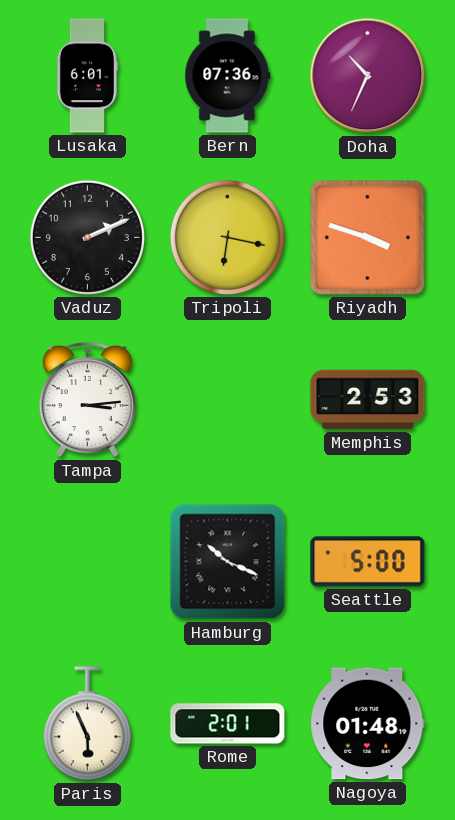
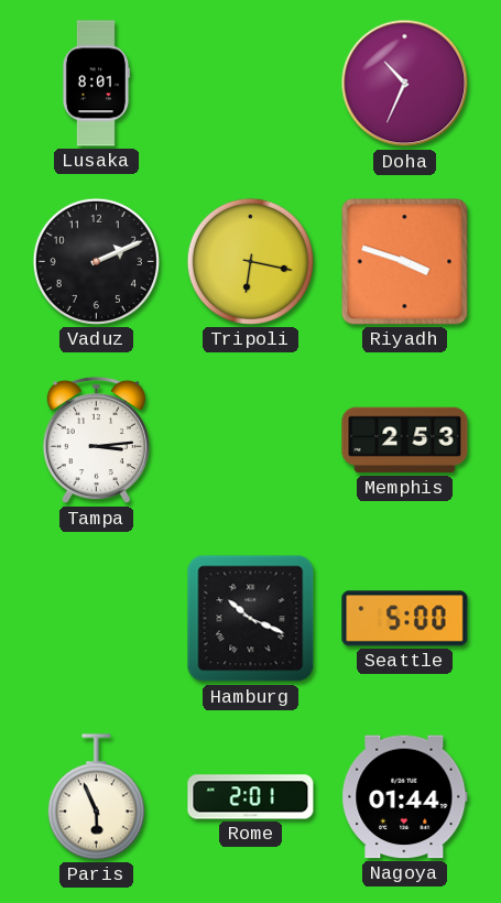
Lusaka: 6:01 -> 8:01 (96, 84)
Bern: 07:36 -> none (228, 76)
Nagoya: 01:48 -> 01:44 (405, 797)
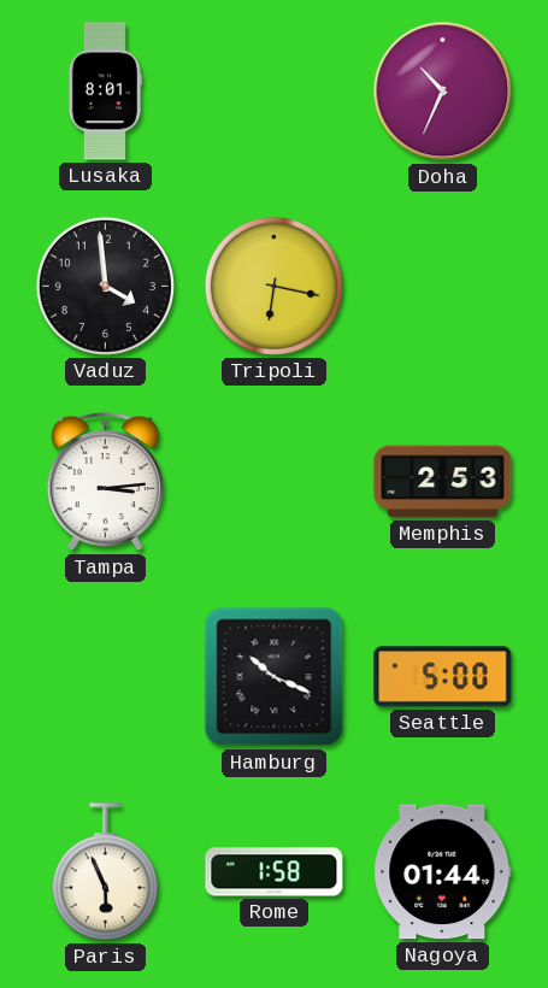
Vaduz: 2:11 -> 3:59 (105, 286)
Riyadh: 3:48 -> none (405, 262)
Rome: 2:01 -> 1:58 (275, 872)
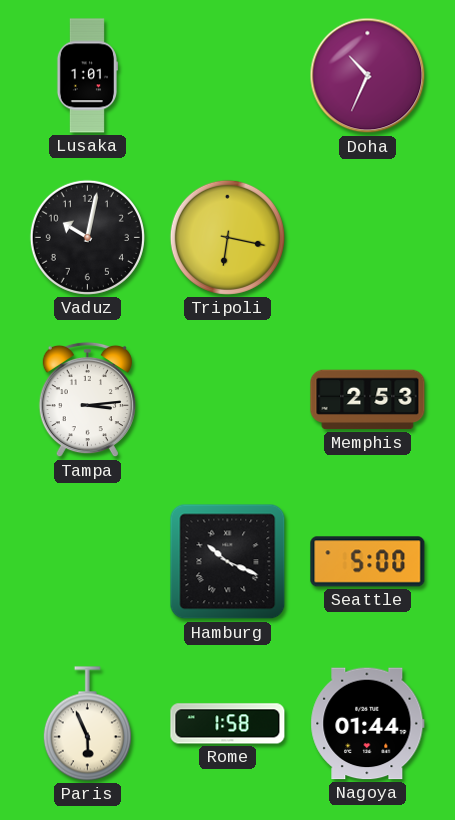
Lusaka: 8:01 -> 1:01 (87, 76)
Vaduz: 3:59 -> 10:02 (87, 237)
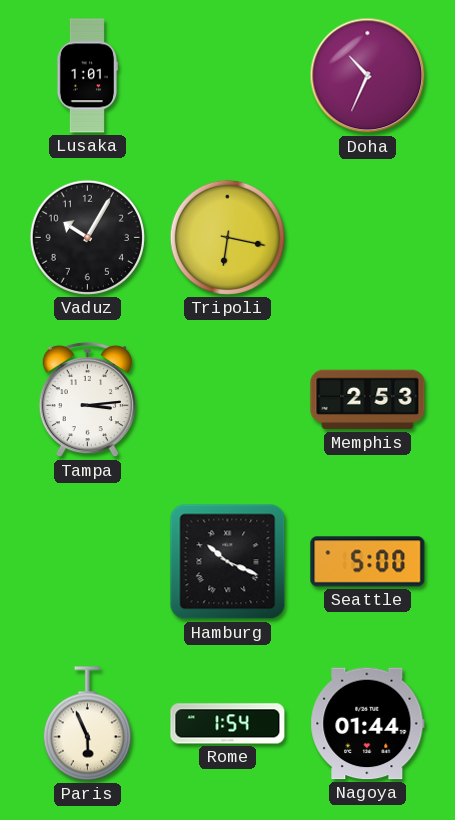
Vaduz: 10:02 -> 10:05 (87, 237)
Rome: 1:58 -> 1:54 (228, 724)
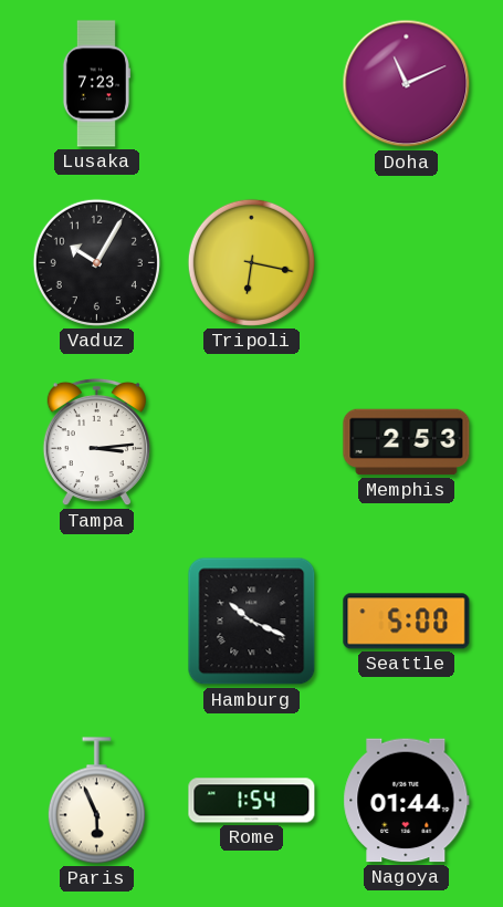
Lusaka: 1:01 -> 7:23 (96, 84)
Doha: 10:34 -> 11:11 (407, 84)
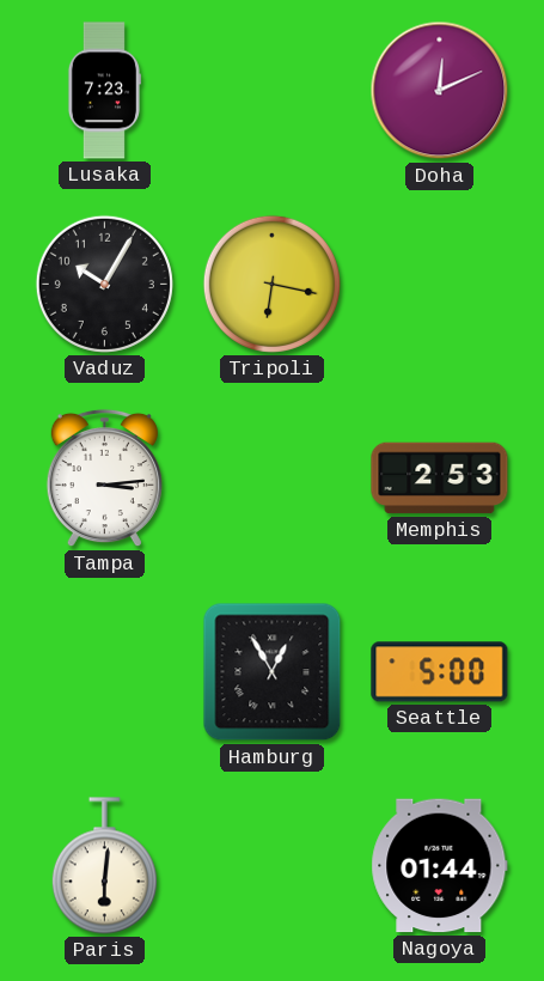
Doha: 11:11 -> 12:11 (440, 91)
Hamburg: 10:19 -> 12:55 (273, 672)
Paris: 5:56 -> 6:01 (104, 866)
Rome: 1:54 -> none (252, 801)
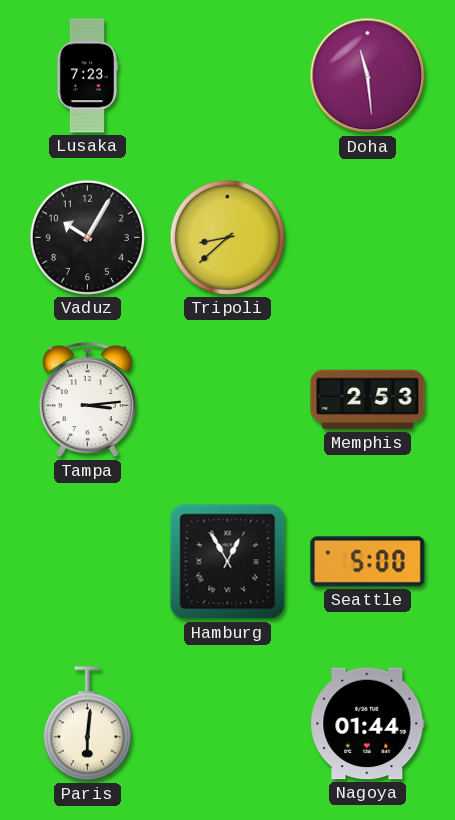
Doha: 12:11 -> 11:29 (368, 76)
Tripoli: 6:17 -> 8:38 (227, 237)
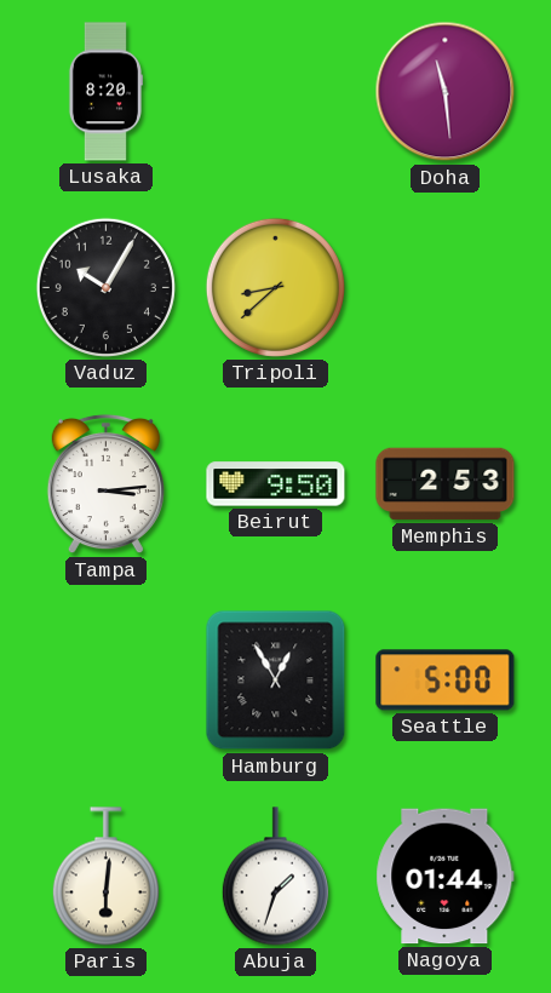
Lusaka: 7:23 -> 8:20 (105, 92)
Beirut: none -> 9:50 (276, 484)
Abuja: none -> 1:33 (275, 877)
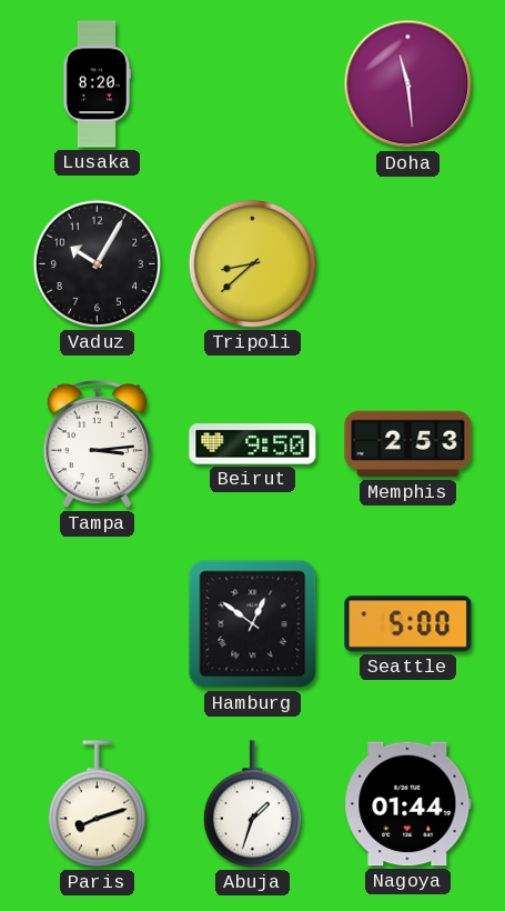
Hamburg: 12:55 -> 12:51 (253, 624)
Paris: 6:01 -> 8:12 (97, 804)
